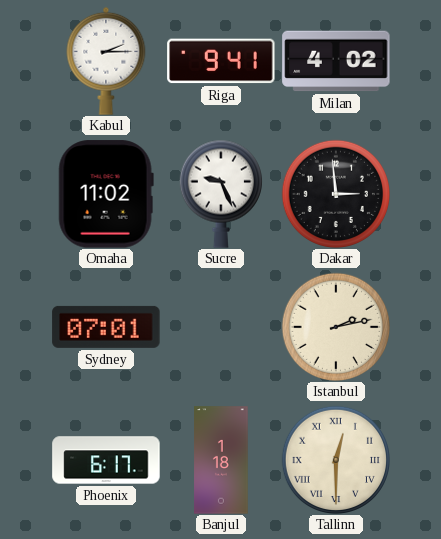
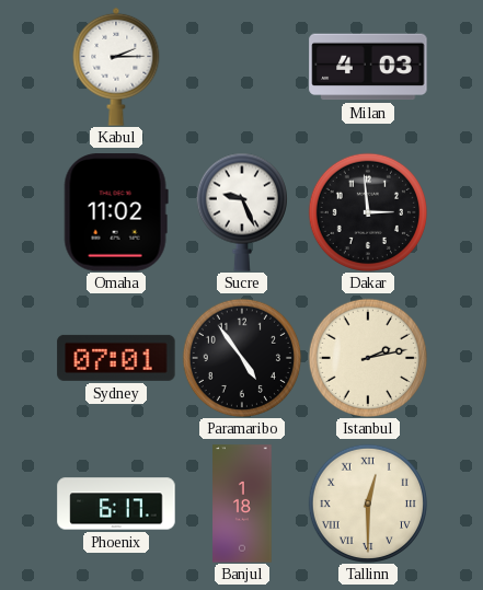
Riga: 9:41 -> none (221, 61)
Milan: 4:02 -> 4:03 (368, 67)
Paramaribo: none -> 4:54 (241, 357)
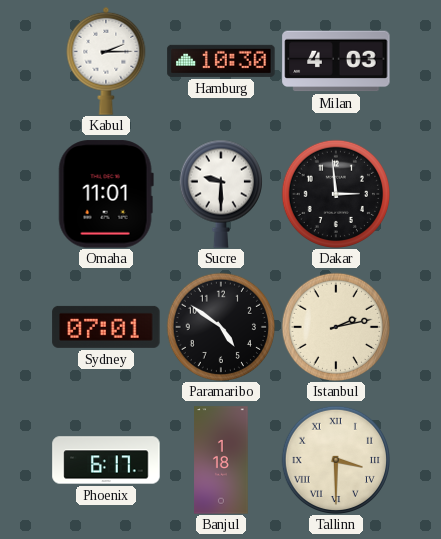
Hamburg: none -> 10:30 (221, 61)
Omaha: 11:02 -> 11:01 (106, 194)
Sucre: 9:26 -> 9:30 (221, 194)
Paramaribo: 4:54 -> 4:51 (220, 326)
Tallinn: 12:30 -> 3:30 (335, 459)
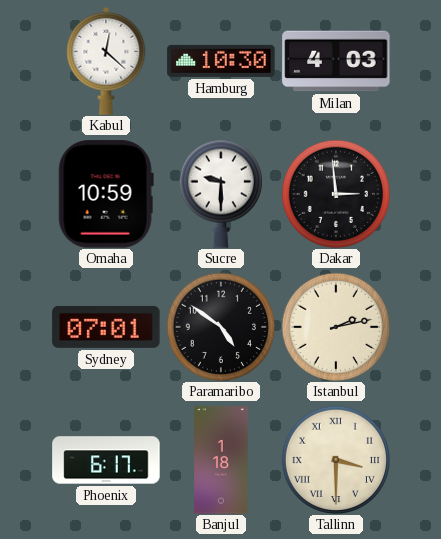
Kabul: 2:15 -> 12:22 (106, 61)
Omaha: 11:01 -> 10:59 (106, 194)
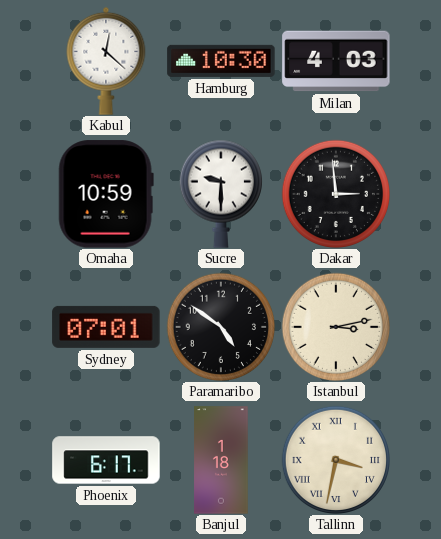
Istanbul: 2:13 -> 3:13 (335, 326)
Tallinn: 3:30 -> 3:32 (335, 459)
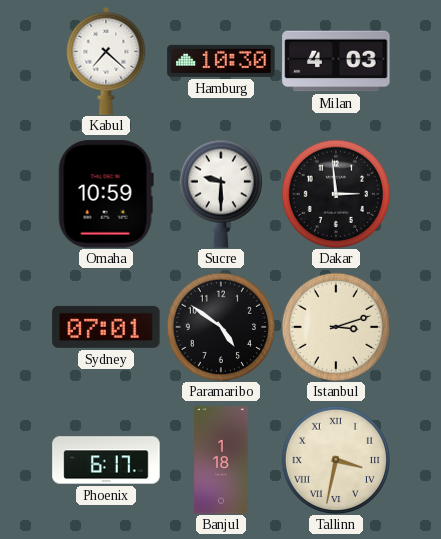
Kabul: 12:22 -> 7:22 (106, 61)
Istanbul: 3:13 -> 3:12 (335, 326)
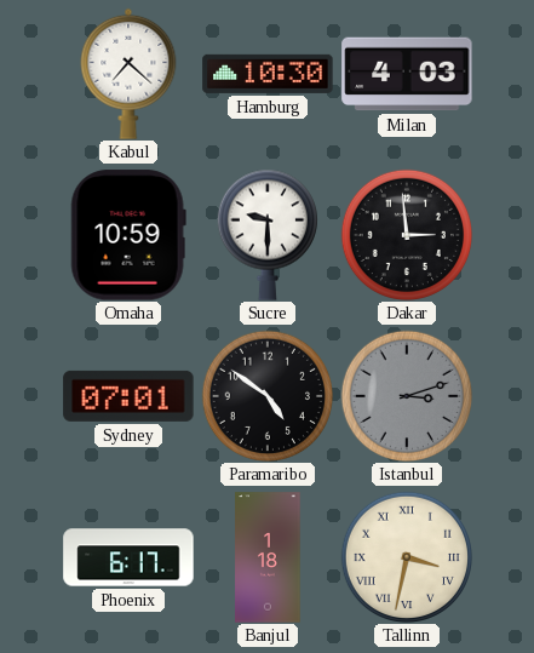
Istanbul dial: cream -> grey (406, 395)
